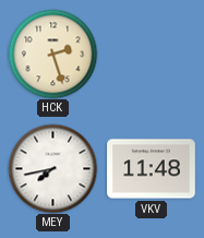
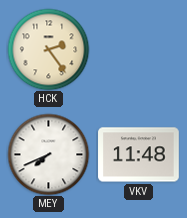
HCK: 2:27 -> 2:24 (48, 49)
MEY: 7:43 -> 7:41 (48, 154)
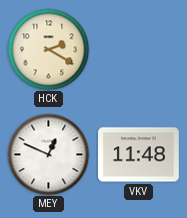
HCK: 2:24 -> 2:20 (48, 49)
MEY: 7:41 -> 12:49 (48, 154)
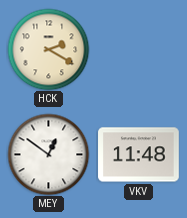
MEY: 12:49 -> 12:51 (48, 154)
